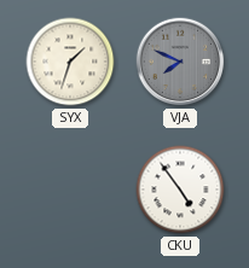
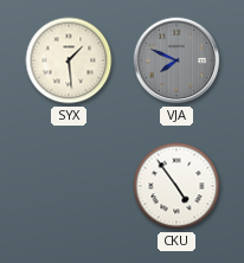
SYX: 1:33 -> 1:29 (69, 60)
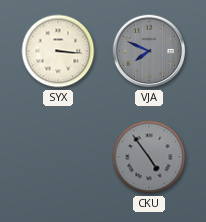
SYX: 1:29 -> 3:16 (58, 51)
CKU dial: white -> grey (149, 157)
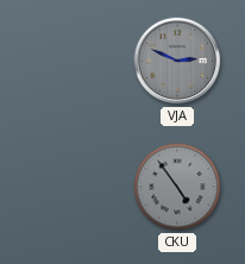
SYX: 3:16 -> none (58, 51)
VJA: 7:49 -> 2:49 (177, 61)
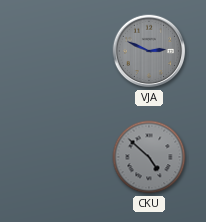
CKU: 4:54 -> 4:52 (149, 157)
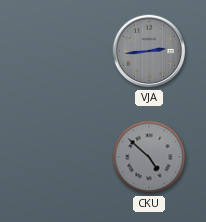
VJA: 2:49 -> 2:44 (149, 51)
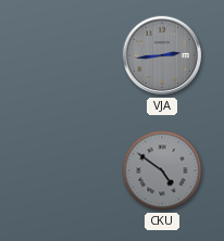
CKU: 4:52 -> 4:51 (162, 170)
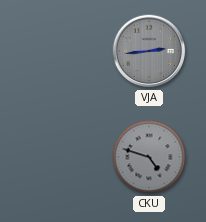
CKU: 4:51 -> 4:48 (149, 157)
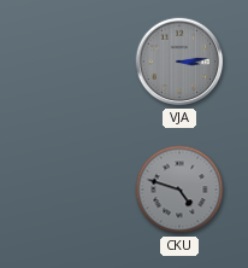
VJA: 2:44 -> 3:14 (179, 62)
